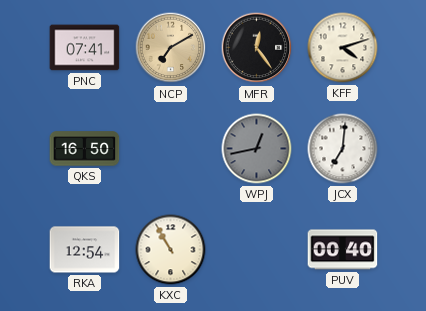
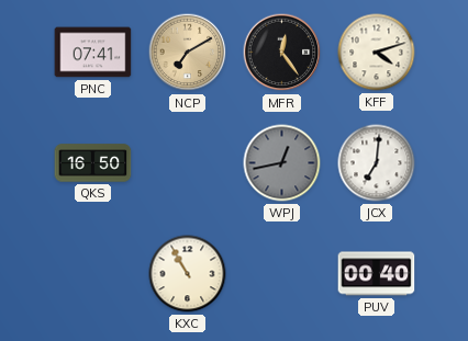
RKA: 12:54 -> none (85, 250)
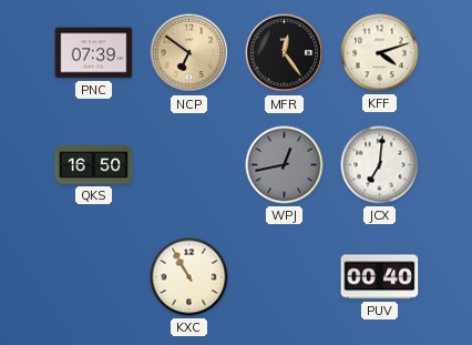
PNC: 07:41 -> 07:39 (94, 53)
NCP: 7:10 -> 6:51 (189, 53)
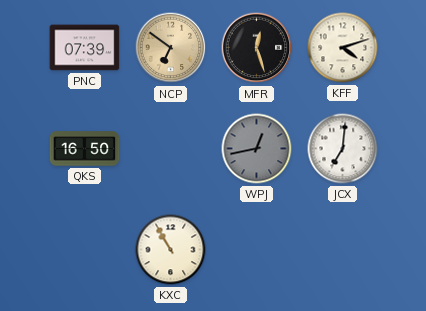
MFR: 12:24 -> 12:27 (257, 48)
PUV: 00:40 -> none (380, 277)
